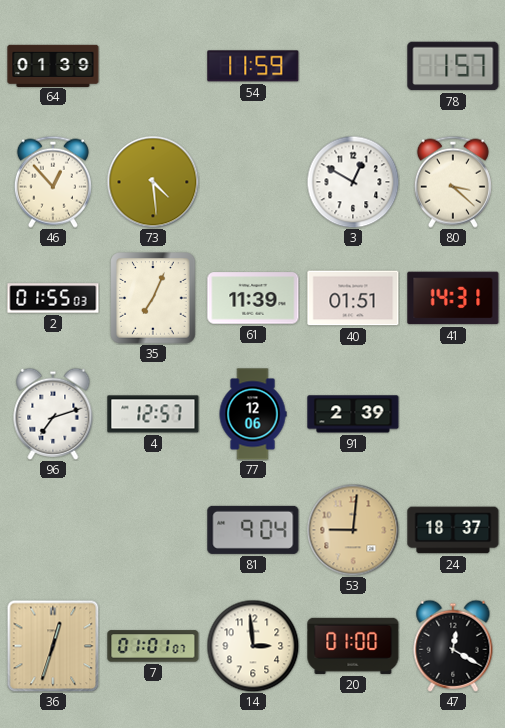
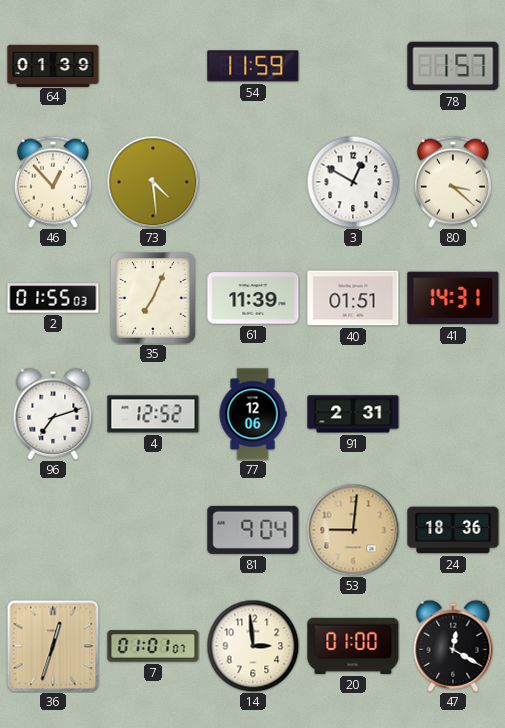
4: 12:57 -> 12:52 (153, 414)
91: 2:39 -> 2:31 (353, 414)
24: 18:37 -> 18:36 (453, 530)
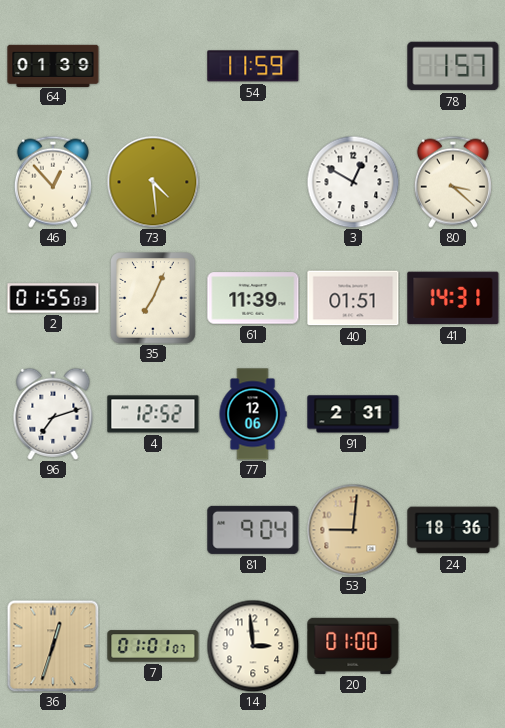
47: 12:20 -> none (453, 646)
